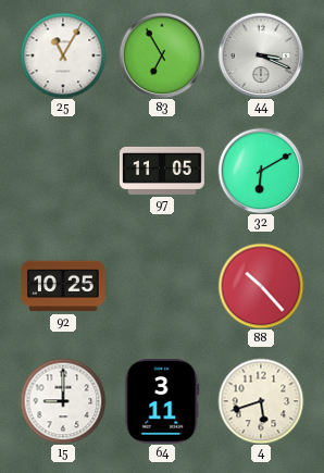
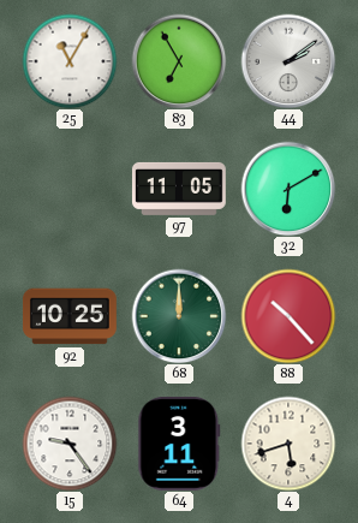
44: 3:19 -> 2:09 (288, 61)
68: none -> 12:00 (179, 316)
15: 9:00 -> 9:24 (70, 444)
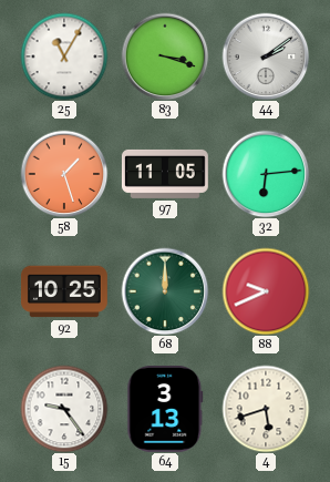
83: 6:55 -> 3:18 (165, 57)
58: none -> 1:27 (64, 174)
32: 6:10 -> 6:14 (266, 174)
88: 10:23 -> 9:41 (266, 291)
64: 3:11 -> 3:13 (165, 409)
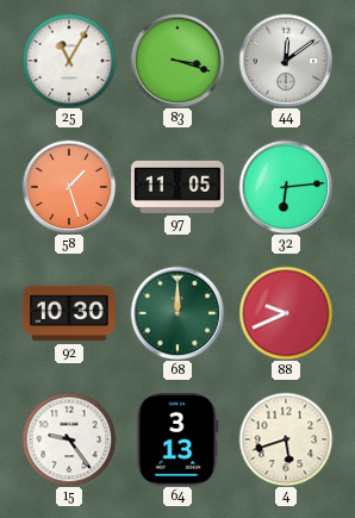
44: 2:09 -> 12:09 (286, 61)
92: 10:25 -> 10:30 (69, 313)
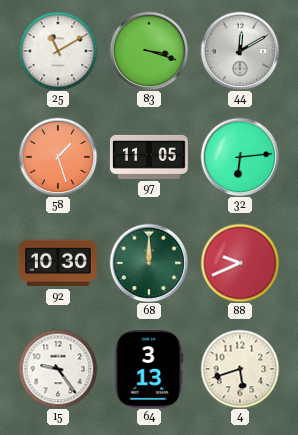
25: 11:05 -> 11:10 (58, 51)
44: 12:09 -> 12:10 (240, 51)
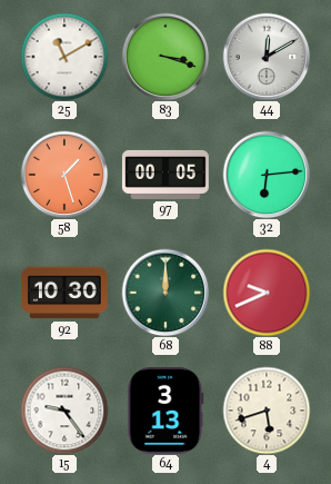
97: 11:05 -> 00:05 (165, 175)
